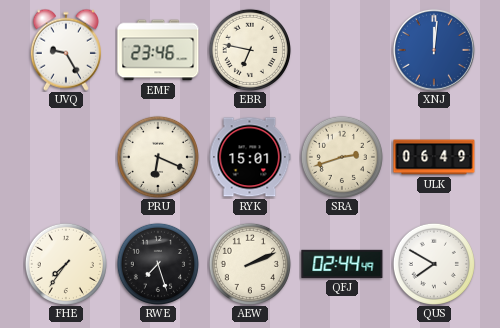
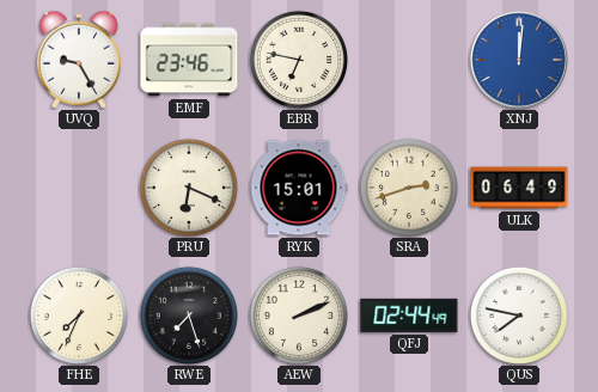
FHE: 7:36 -> 7:34 (79, 316)
QUS: 7:50 -> 7:47 (519, 316)
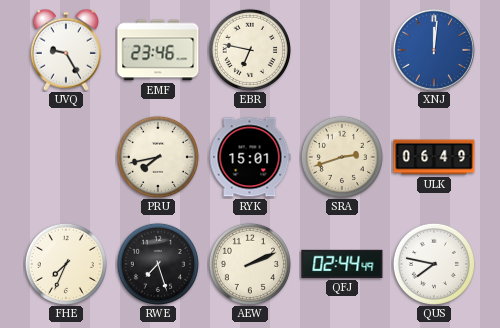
PRU: 6:19 -> 7:43 (158, 157)
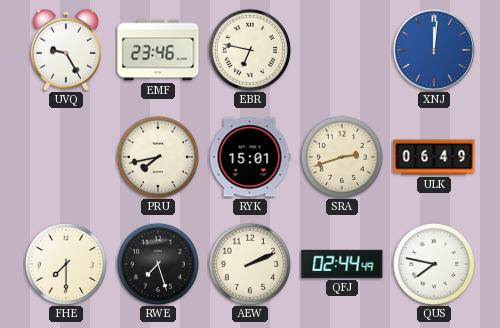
FHE: 7:34 -> 7:30 (66, 264)
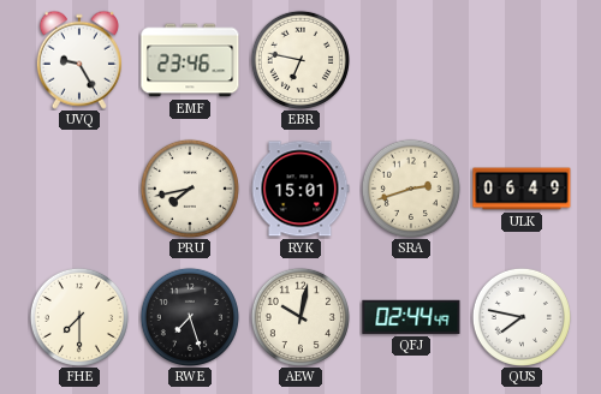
XNJ: 12:01 -> none (434, 50)
AEW: 2:11 -> 10:02 (300, 317)
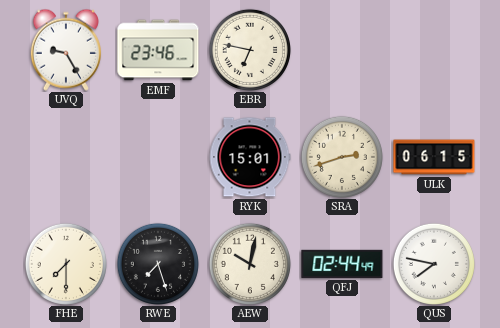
PRU: 7:43 -> none (190, 189)
ULK: 06:49 -> 06:15 (434, 157)
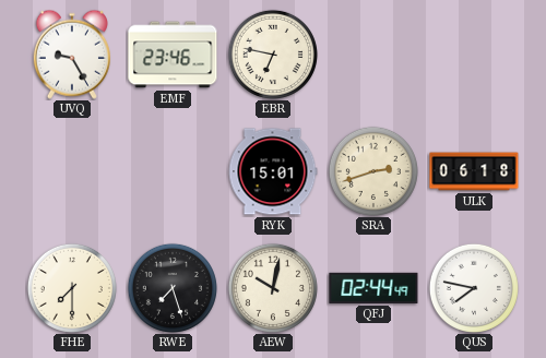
ULK: 06:15 -> 06:18 (474, 171)
